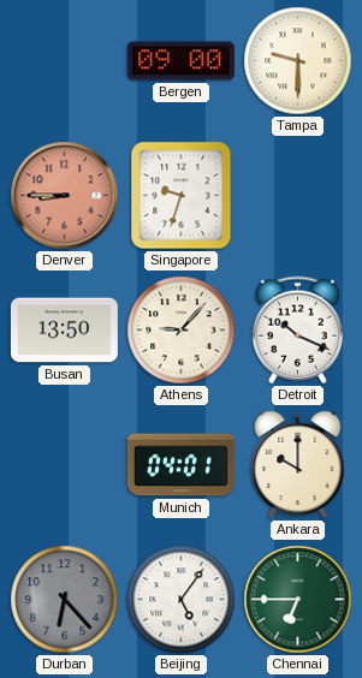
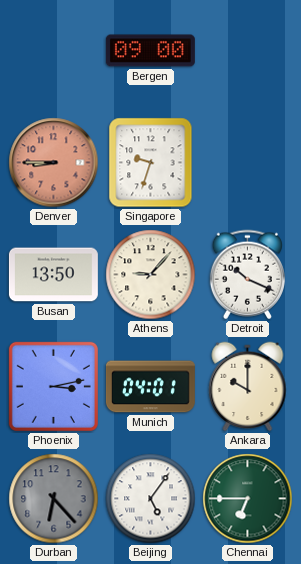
Tampa: 9:30 -> none (298, 61)
Phoenix: none -> 3:13 (53, 386)
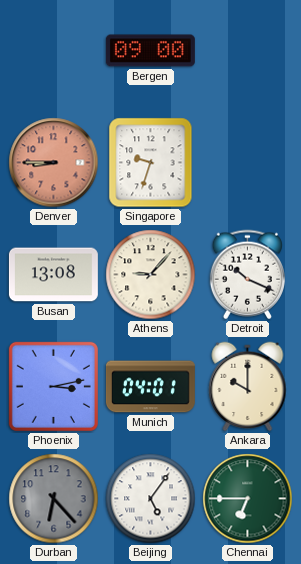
Busan: 13:50 -> 13:08 (53, 275)
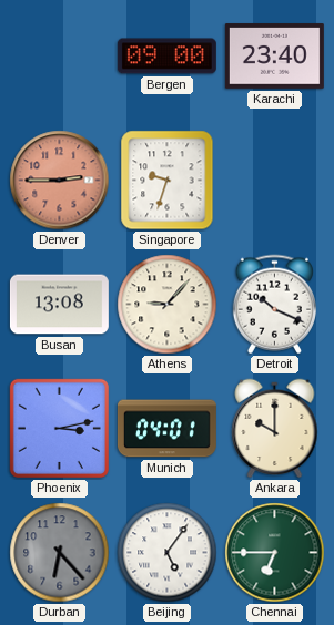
Karachi: none -> 23:40 (274, 57)
Denver: 8:45 -> 2:45 (60, 181)
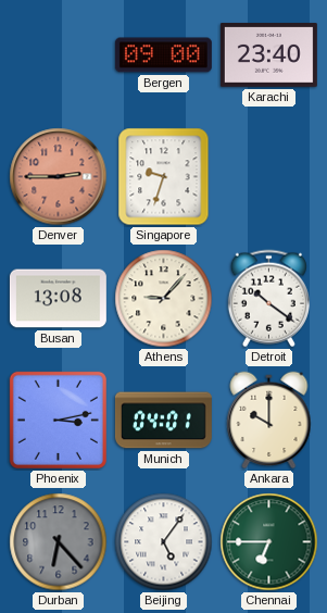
Detroit: 10:19 -> 10:21 (268, 299)
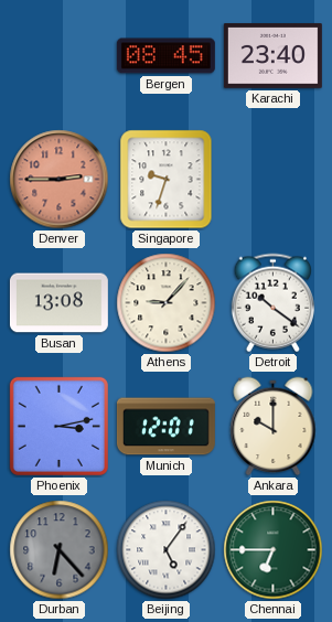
Bergen: 09:00 -> 08:45 (165, 56)
Munich: 04:01 -> 12:01 (165, 427)
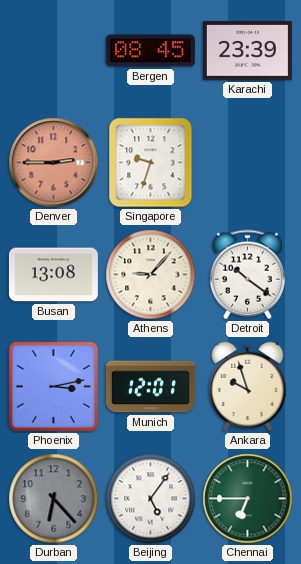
Karachi: 23:40 -> 23:39 (247, 51)
Ankara: 10:00 -> 9:57 (248, 387)
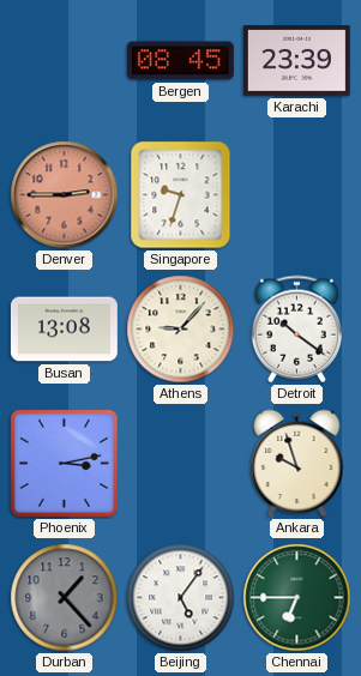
Munich: 12:01 -> none (150, 387)
Durban: 6:23 -> 1:23 (65, 598)
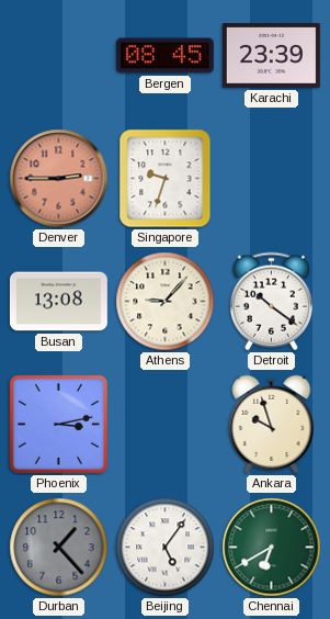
Chennai: 6:45 -> 6:40 (272, 548)
